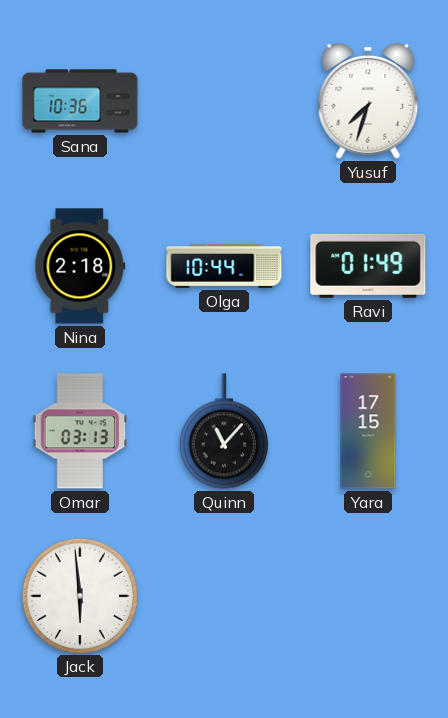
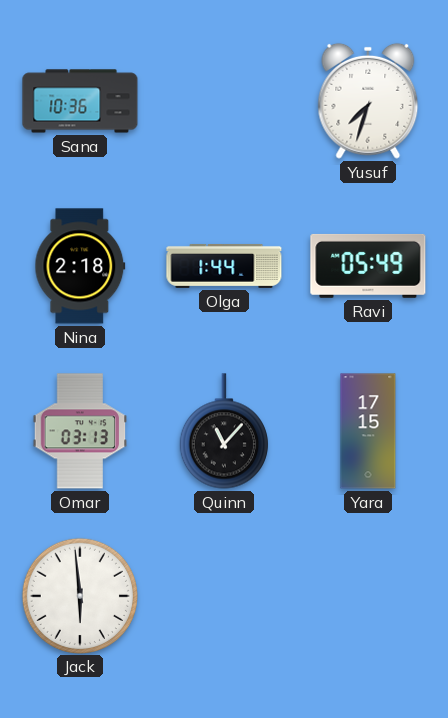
Olga: 10:44 -> 1:44 (224, 266)
Ravi: 01:49 -> 05:49 (368, 266)
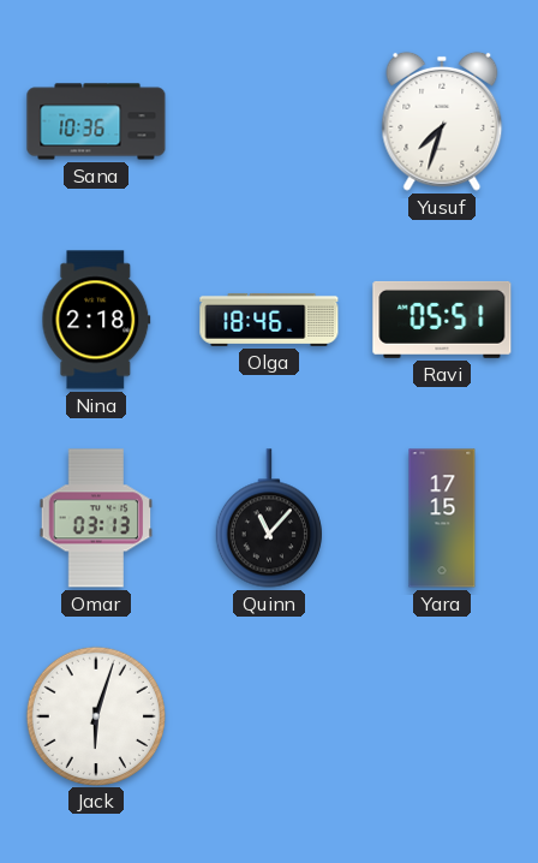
Olga: 1:44 -> 18:46 (269, 320)
Ravi: 05:49 -> 05:51 (442, 320)
Jack: 5:59 -> 6:03 (95, 715)
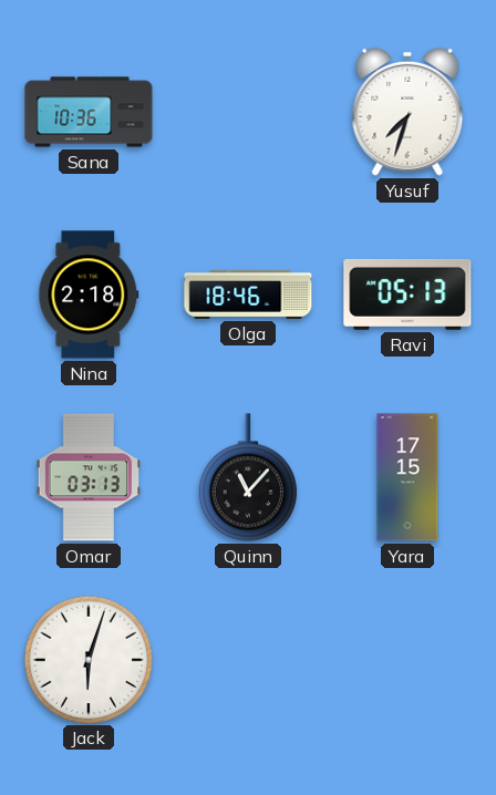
Ravi: 05:51 -> 05:13 (407, 295)
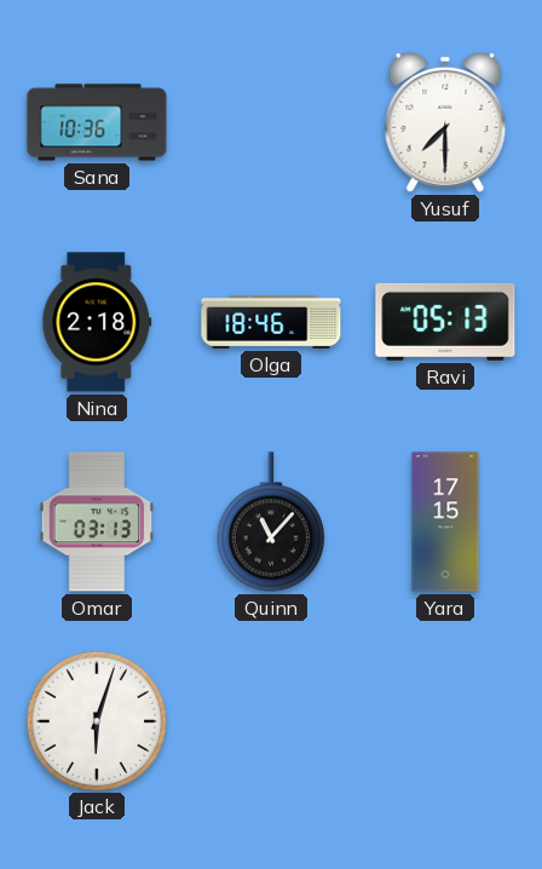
Yusuf: 7:33 -> 7:30 (445, 122)
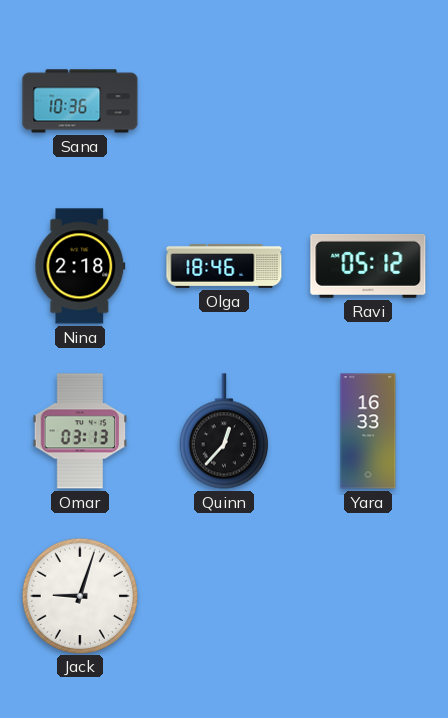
Yusuf: 7:30 -> none (445, 122)
Ravi: 05:13 -> 05:12 (368, 266)
Quinn: 11:07 -> 12:37 (224, 431)
Yara: 17:15 -> 16:33 (368, 431)
Jack: 6:03 -> 9:03 (79, 595)
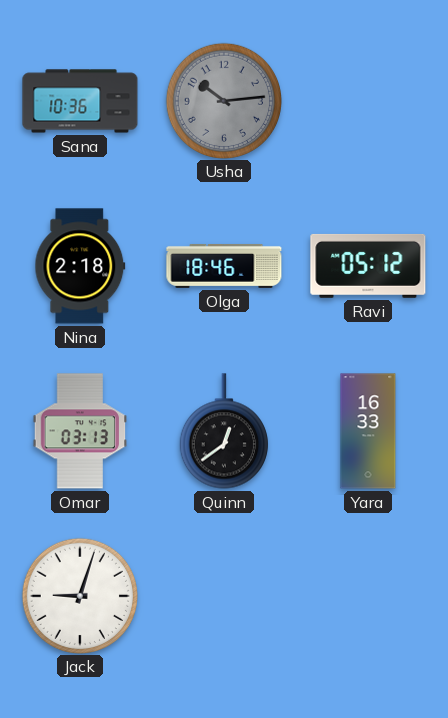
Usha: none -> 10:14 (223, 100)
Quinn: 12:37 -> 12:39 (224, 431)
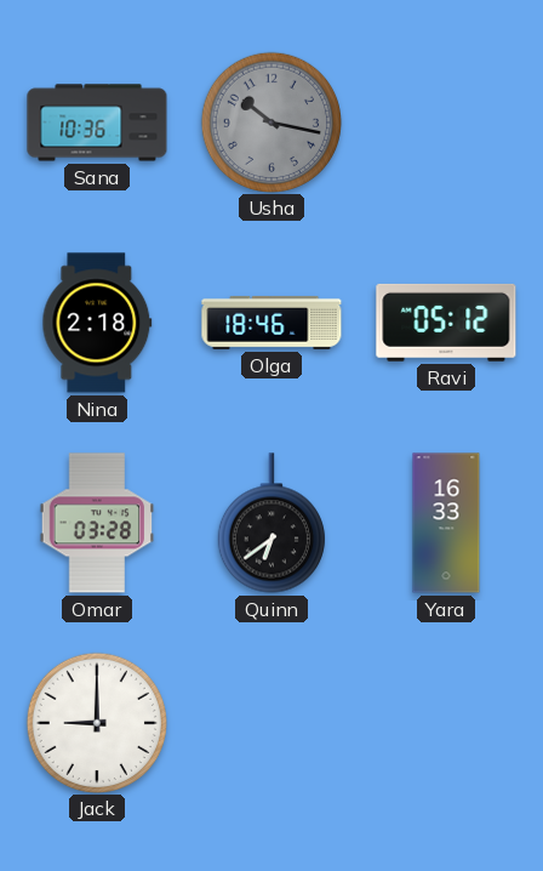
Usha: 10:14 -> 10:17 (270, 121)
Omar: 03:13 -> 03:28 (97, 523)
Quinn: 12:39 -> 6:39 (271, 523)
Jack: 9:03 -> 9:00 (96, 722)
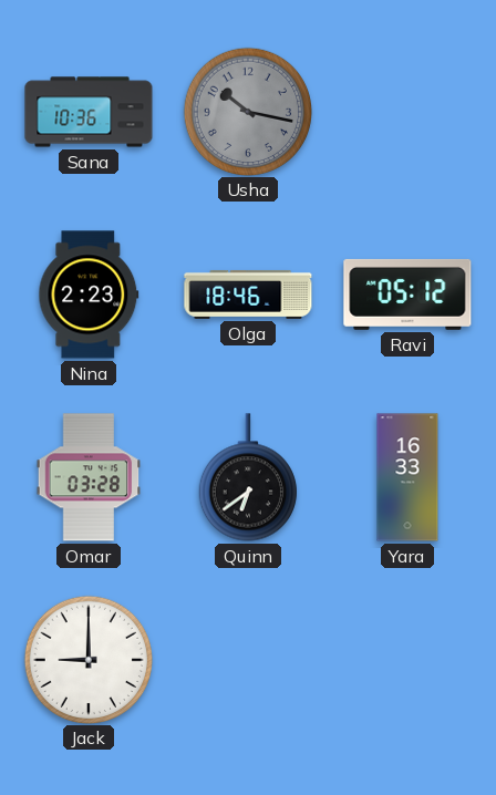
Nina: 2:18 -> 2:23 (89, 295)
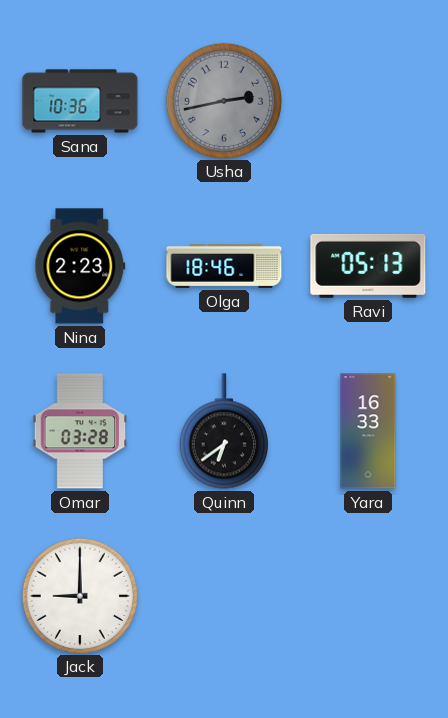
Usha: 10:17 -> 2:43 (223, 100)
Ravi: 05:12 -> 05:13 (368, 266)
